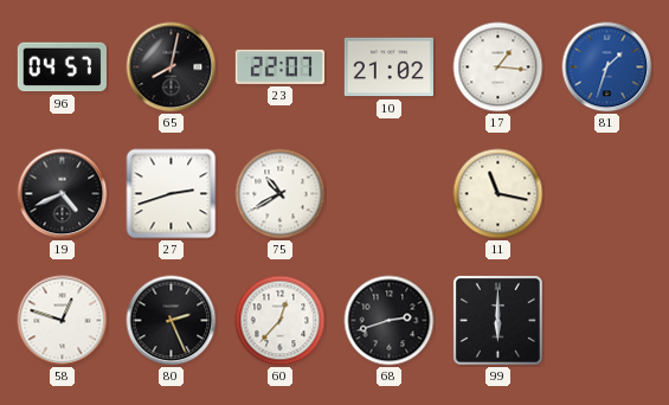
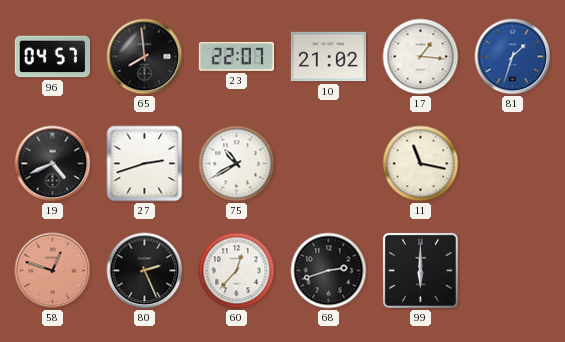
65: 8:02 -> 7:59 (145, 57)
58 dial: white -> salmon (53, 271)
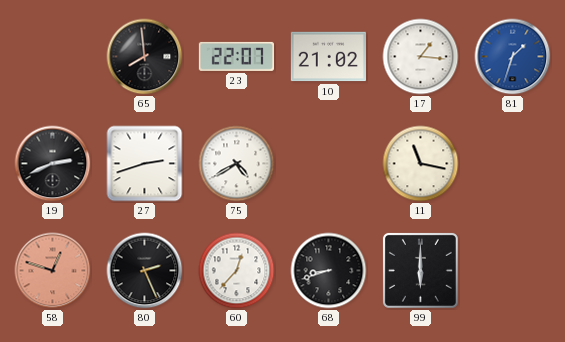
96: 04:57 -> none (52, 57)
19: 4:41 -> 2:41 (53, 164)
75: 10:40 -> 4:40 (237, 164)
68: 2:42 -> 8:42 (329, 271)
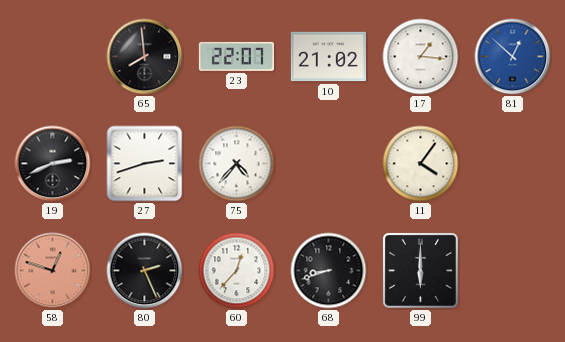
81: 1:33 -> 12:52 (513, 57)
75: 4:40 -> 4:37 (237, 164)
11: 11:17 -> 4:06 (421, 164)
